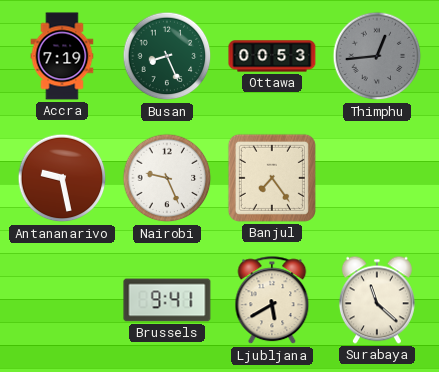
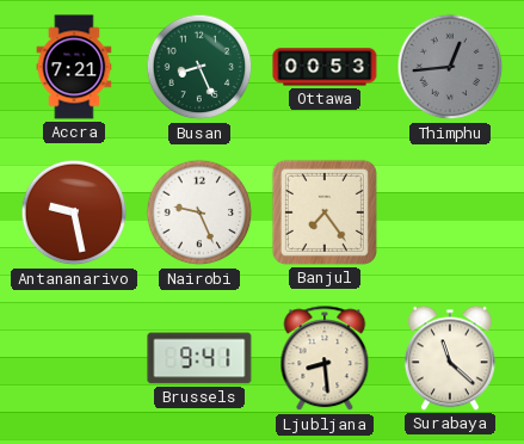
Accra: 7:19 -> 7:21 (74, 67)
Ljubljana: 5:40 -> 8:29 (325, 359)
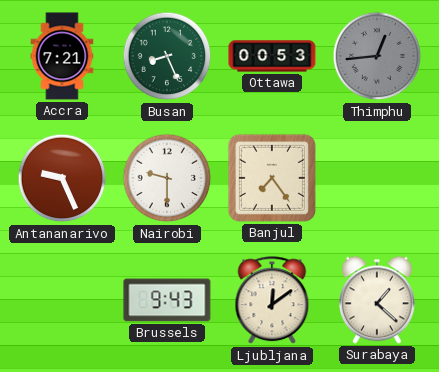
Antananarivo: 9:28 -> 9:26 (62, 178)
Nairobi: 9:26 -> 9:30 (167, 178)
Brussels: 9:41 -> 9:43 (167, 300)
Ljubljana: 8:29 -> 12:09 (272, 301)
Surabaya: 11:22 -> 1:22 (377, 300)
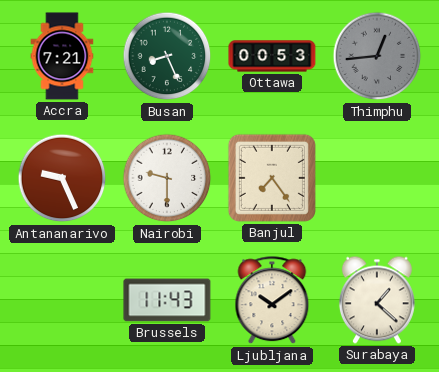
Brussels: 9:43 -> 11:43 (167, 300)
Ljubljana: 12:09 -> 10:09 (272, 301)
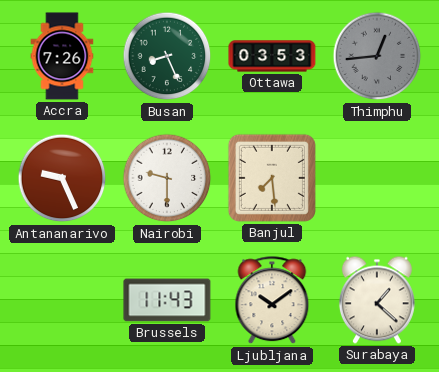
Accra: 7:21 -> 7:26 (62, 56)
Ottawa: 00:53 -> 03:53 (272, 56)
Banjul: 7:24 -> 7:29 (272, 178)
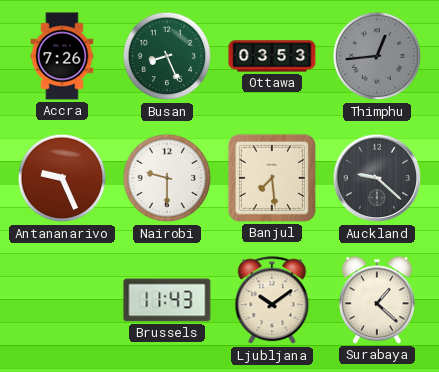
Auckland: none -> 9:22 (377, 178)
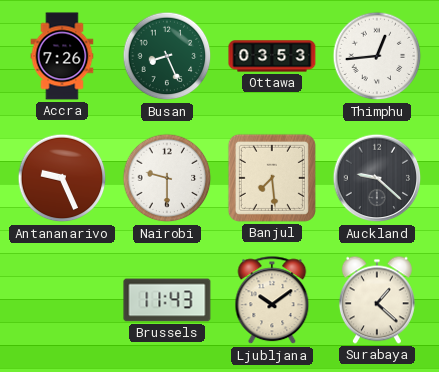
Thimphu dial: grey -> white (377, 56)
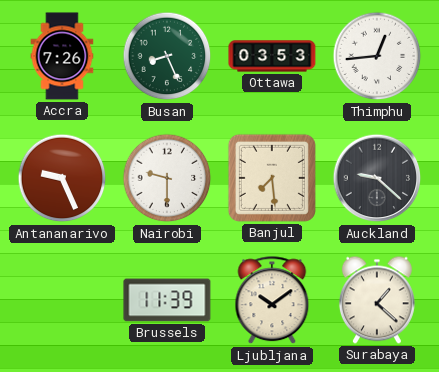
Brussels: 11:43 -> 11:39 (167, 300)
